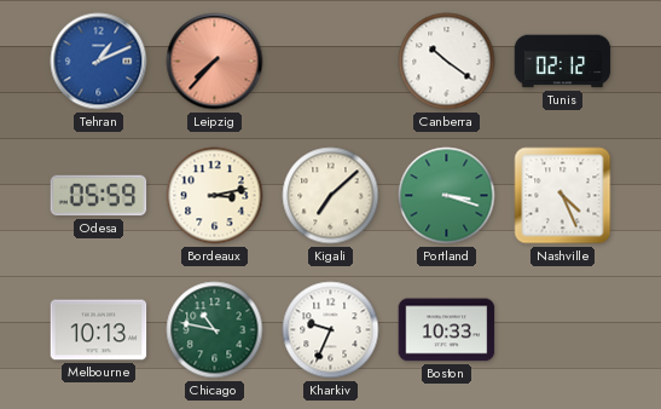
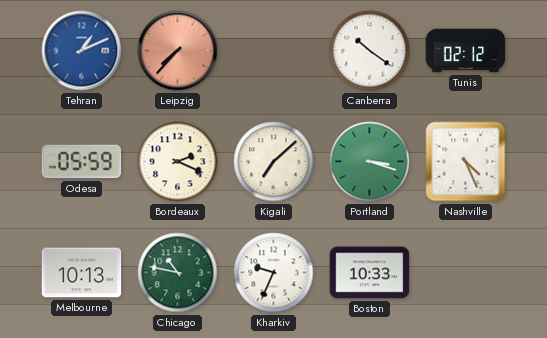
Bordeaux: 3:13 -> 2:19 (178, 162)
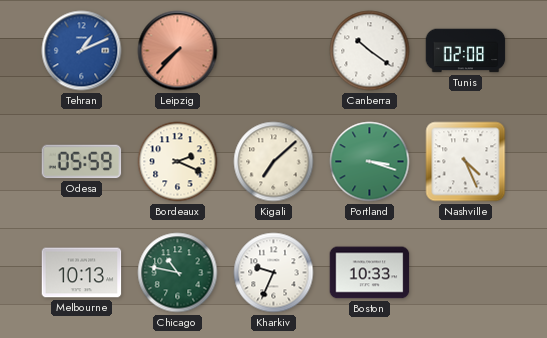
Tunis: 02:12 -> 02:08 (466, 51)
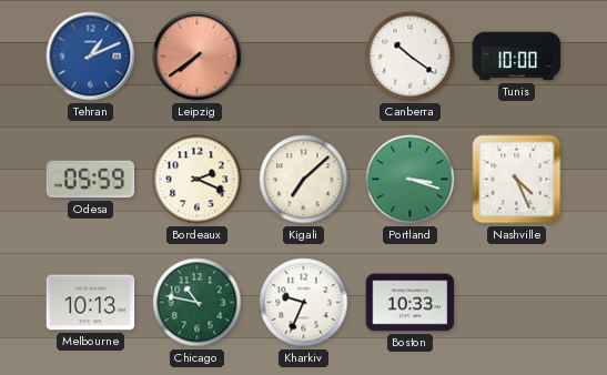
Leipzig: 7:37 -> 7:39 (198, 57)
Tunis: 02:08 -> 10:00 (517, 57)
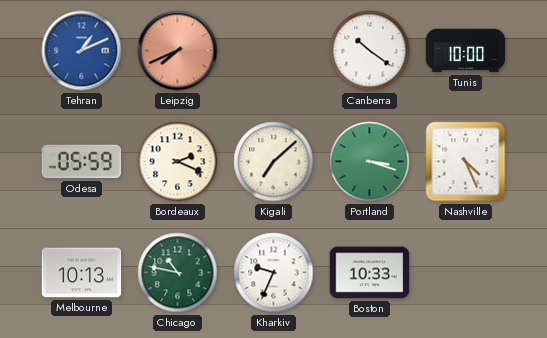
Leipzig: 7:39 -> 7:41 (178, 51)
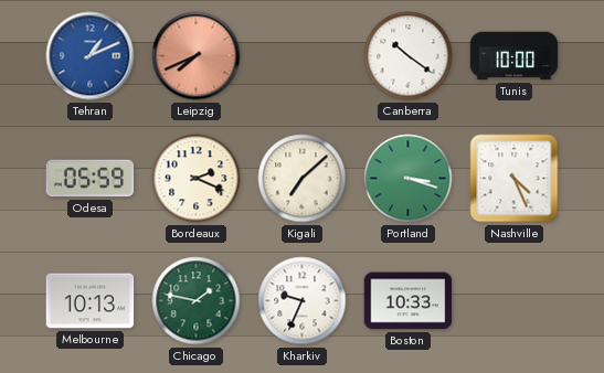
Chicago: 10:47 -> 1:47 (197, 301)
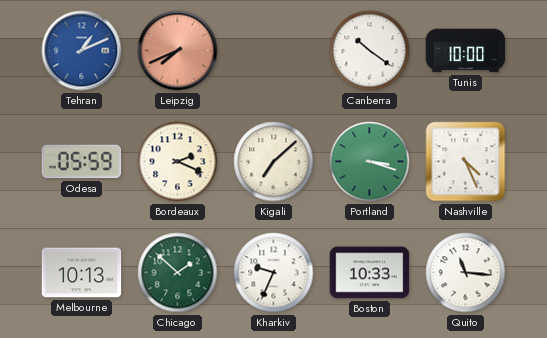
Chicago: 1:47 -> 1:52 (178, 273)
Quito: none -> 11:16 (466, 273)
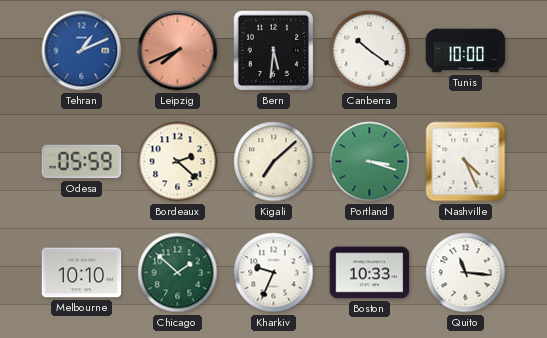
Bern: none -> 5:31 (274, 51)
Bordeaux: 2:19 -> 2:22 (178, 162)
Melbourne: 10:13 -> 10:10 (82, 273)
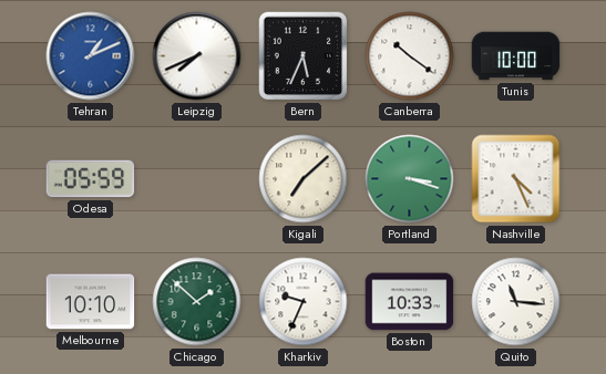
Leipzig dial: salmon -> white (197, 56)
Bern: 5:31 -> 5:34 (304, 56)
Bordeaux: 2:22 -> none (178, 162)
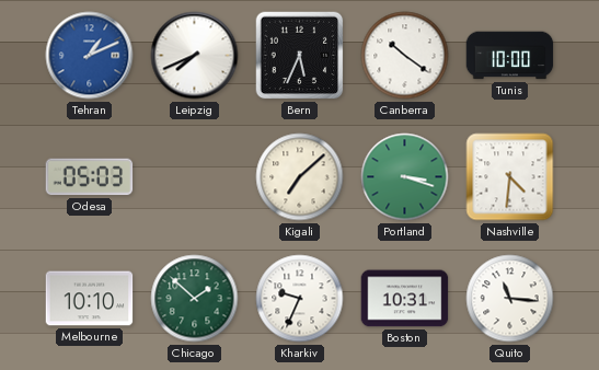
Odesa: 05:59 -> 05:03 (90, 177)
Nashville: 4:26 -> 4:31 (510, 177)
Boston: 10:33 -> 10:31 (405, 299)
